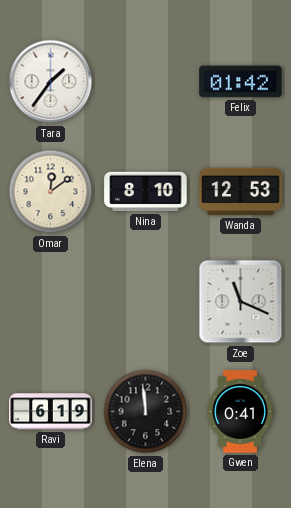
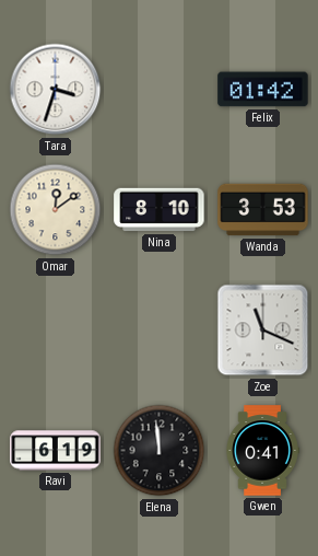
Tara: 1:36 -> 3:33 (56, 90)
Wanda: 12:53 -> 3:53 (263, 210)
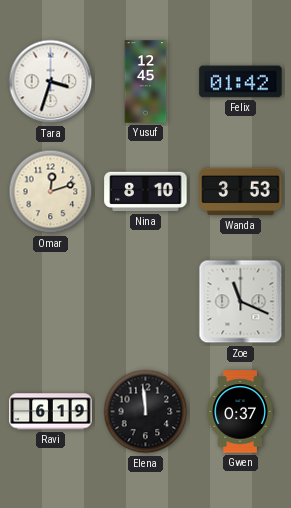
Yusuf: none -> 12:45 (146, 82)
Omar: 12:09 -> 12:12 (51, 192)
Gwen: 0:41 -> 0:37 (240, 412)
